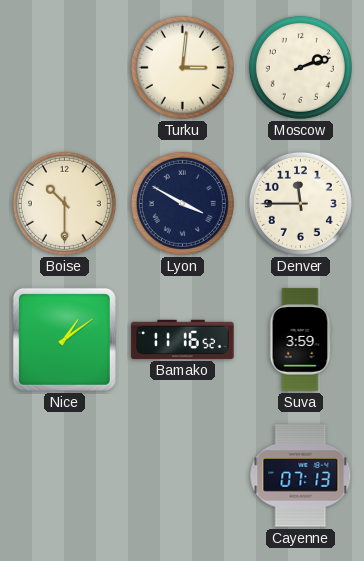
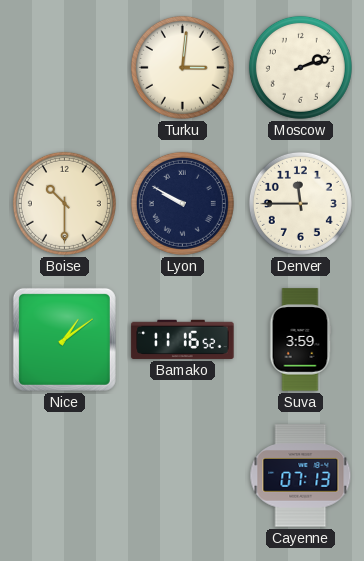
Lyon: 3:50 -> 9:50 (182, 203)
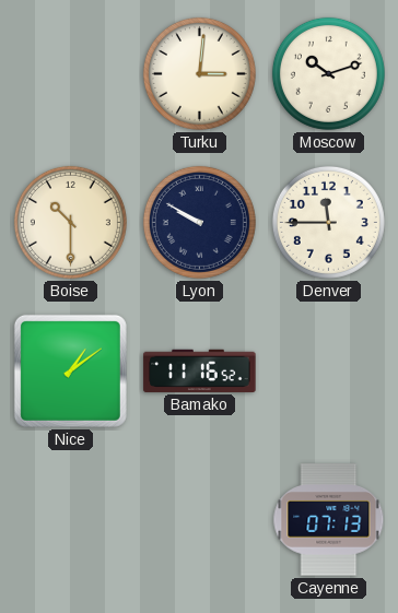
Moscow: 2:12 -> 10:12 (328, 73)
Suva: 3:59 -> none (300, 340)
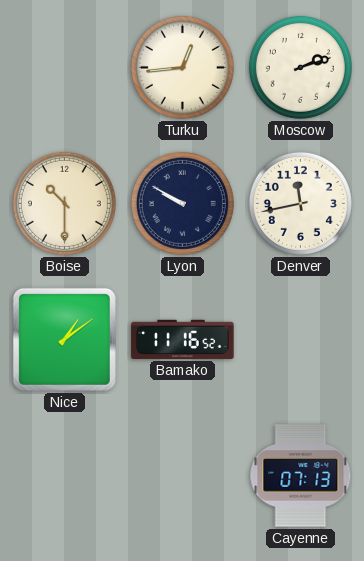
Turku: 3:01 -> 12:44 (182, 67)
Moscow: 10:12 -> 2:12 (300, 67)
Denver: 11:45 -> 11:43 (300, 203)
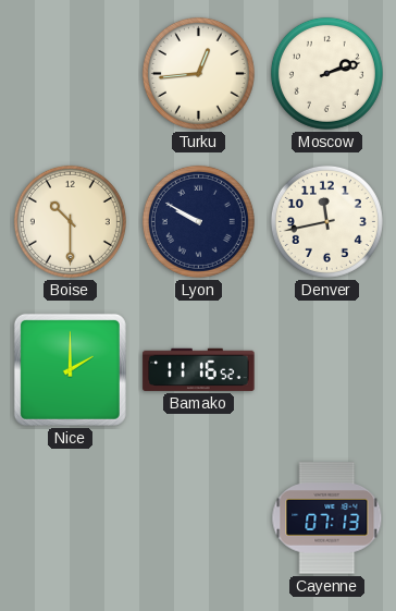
Nice: 1:09 -> 2:00 (70, 369)
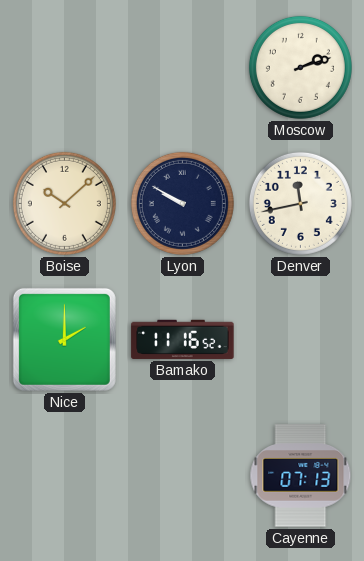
Turku: 12:44 -> none (198, 73)
Boise: 10:30 -> 10:08 (64, 203)
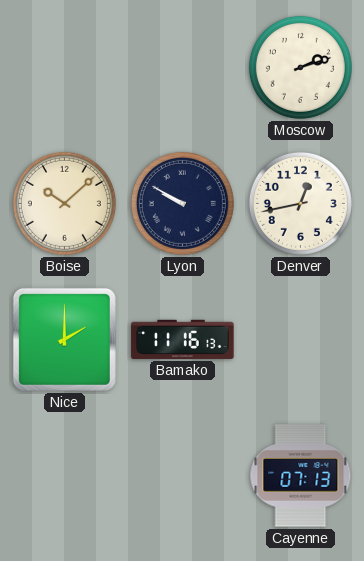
Denver: 11:43 -> 12:43 (300, 203)
Bamako: 11:16:52 -> 11:16:13 (183, 339)
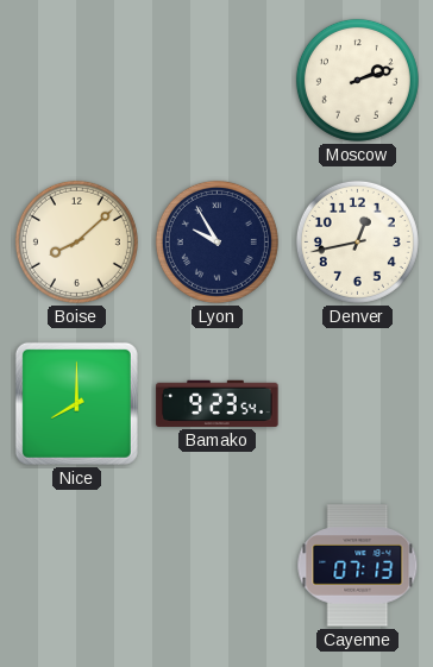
Boise: 10:08 -> 8:08 (76, 241)
Lyon: 9:50 -> 9:55 (216, 241)
Nice: 2:00 -> 8:00 (76, 403)
Bamako: 11:16 -> 9:23 (218, 403)
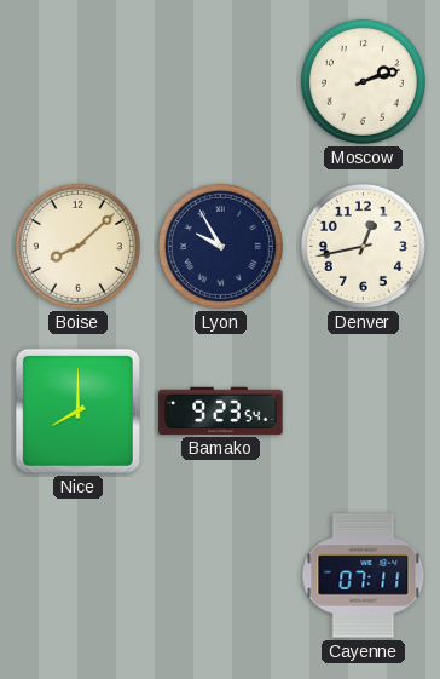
Cayenne: 07:13 -> 07:11 (364, 576)
